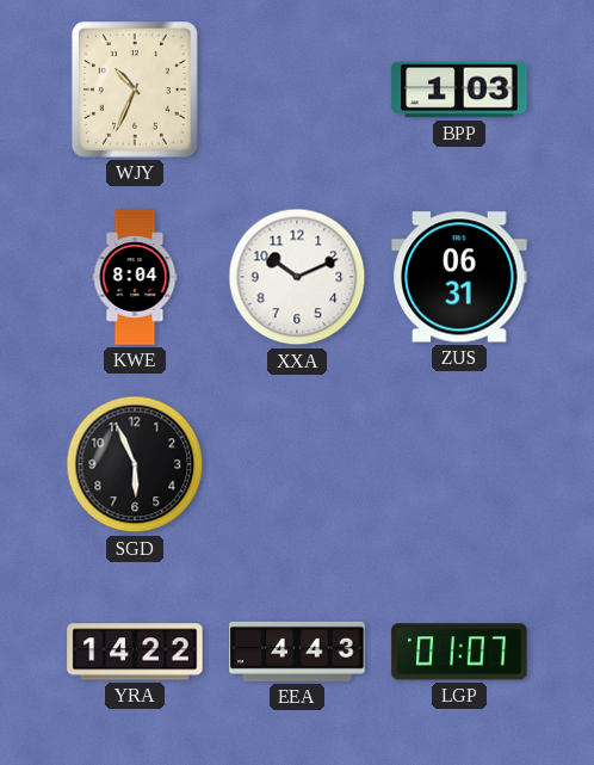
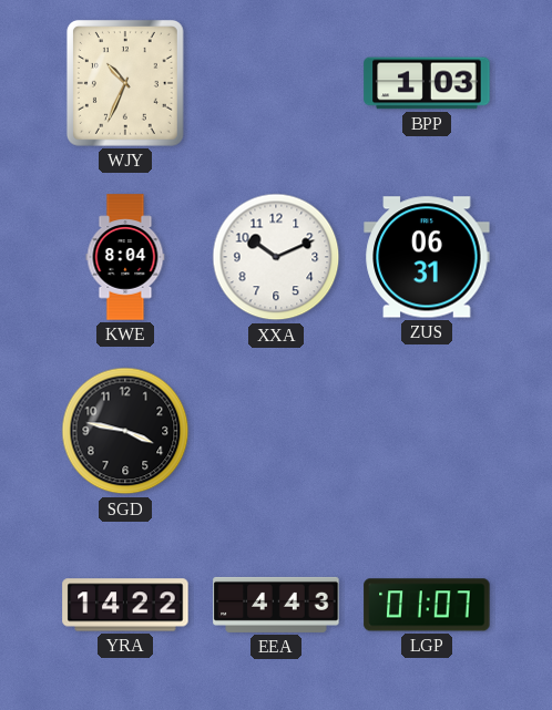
SGD: 5:56 -> 3:47 (125, 431)
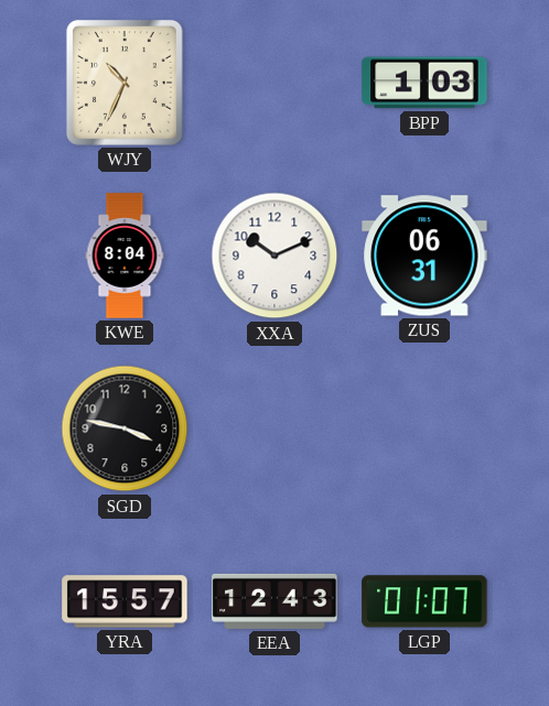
YRA: 14:22 -> 15:57 (125, 601)
EEA: 4:43 -> 12:43 (274, 601)
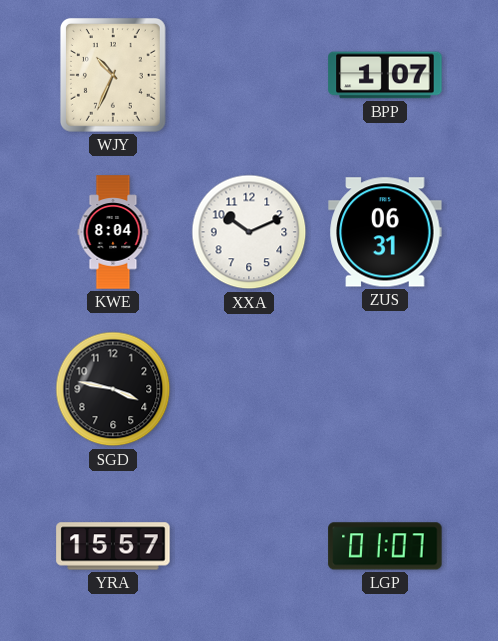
BPP: 1:03 -> 1:07 (385, 75)
EEA: 12:43 -> none (274, 601)
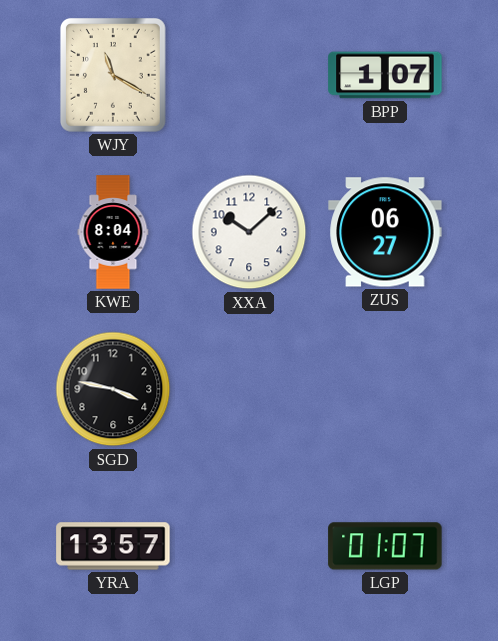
WJY: 10:34 -> 11:20 (113, 75)
XXA: 10:11 -> 10:08 (249, 232)
ZUS: 06:31 -> 06:27 (385, 232)
YRA: 15:57 -> 13:57 (113, 546)
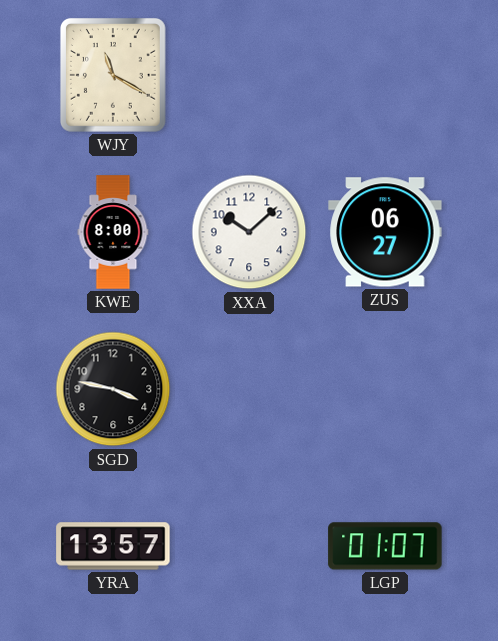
BPP: 1:07 -> none (385, 75)
KWE: 8:04 -> 8:00 (113, 232)
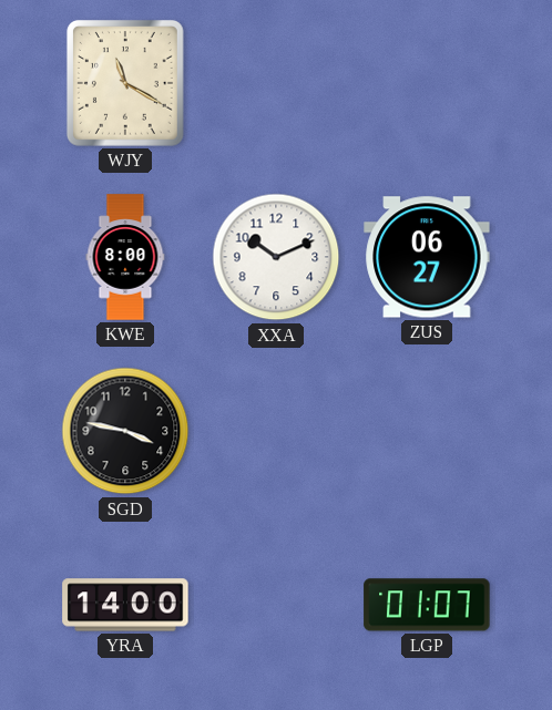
XXA: 10:08 -> 10:11 (276, 257)
YRA: 13:57 -> 14:00 (125, 605)
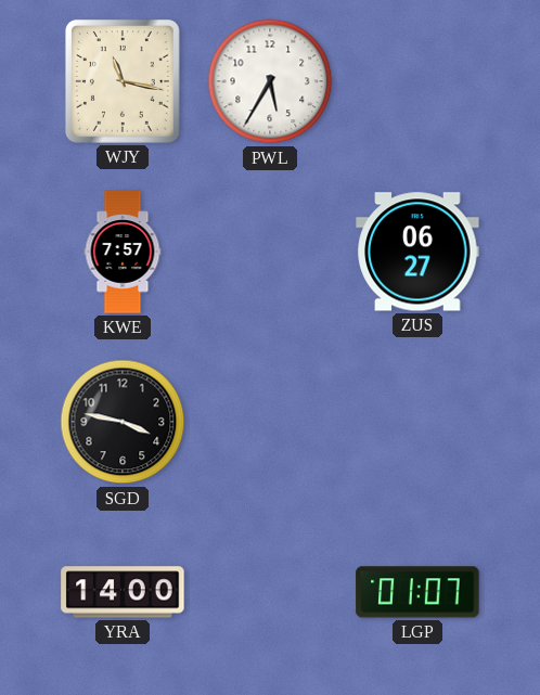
WJY: 11:20 -> 11:17 (123, 81)
PWL: none -> 5:35 (270, 81)
KWE: 8:00 -> 7:57 (123, 252)
XXA: 10:11 -> none (276, 257)
